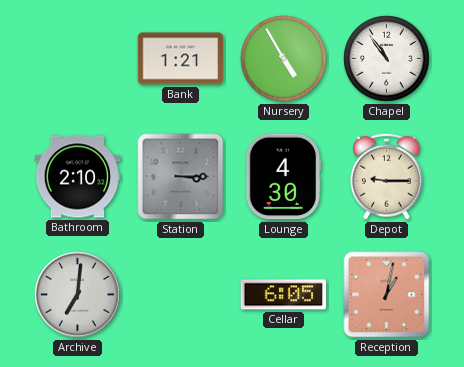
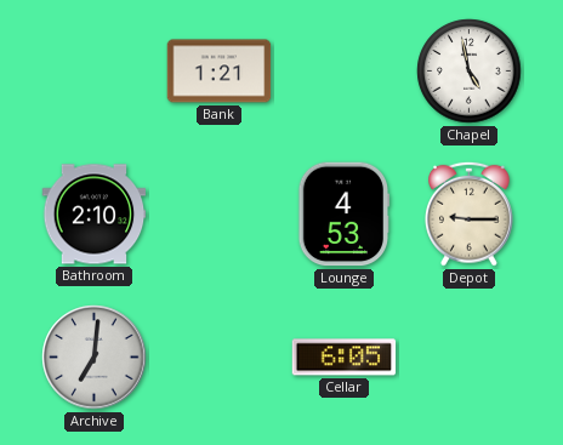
Nursery: 4:55 -> none (284, 59)
Chapel: 10:54 -> 4:58 (470, 72)
Station: 3:15 -> none (181, 177)
Lounge: 4:30 -> 4:53 (345, 215)
Reception: 1:02 -> none (387, 295)
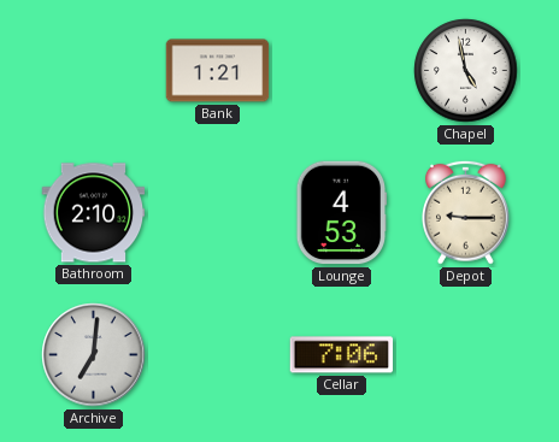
Cellar: 6:05 -> 7:06 (342, 355)
